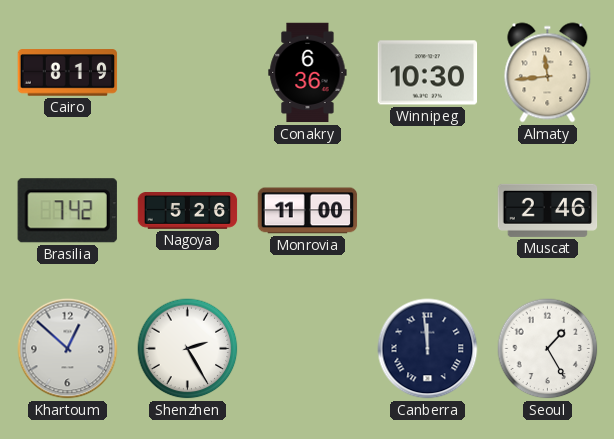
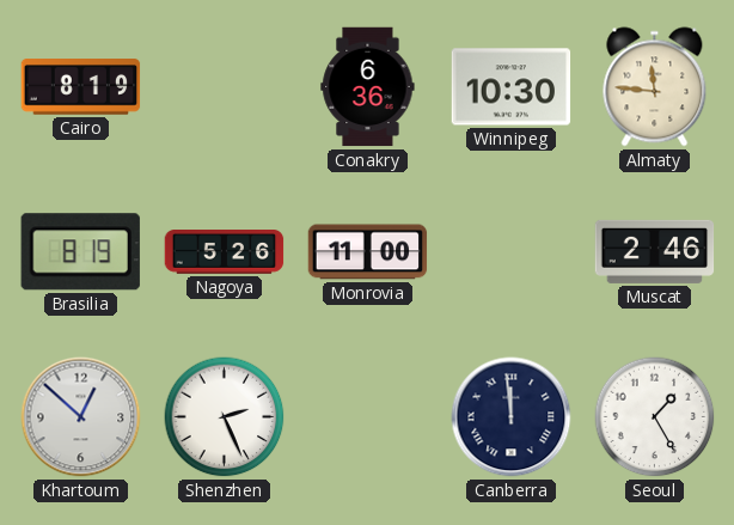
Almaty: 11:44 -> 11:46 (655, 87)
Brasilia: 7:42 -> 8:19 (80, 252)
Shenzhen: 2:25 -> 2:26 (225, 417)
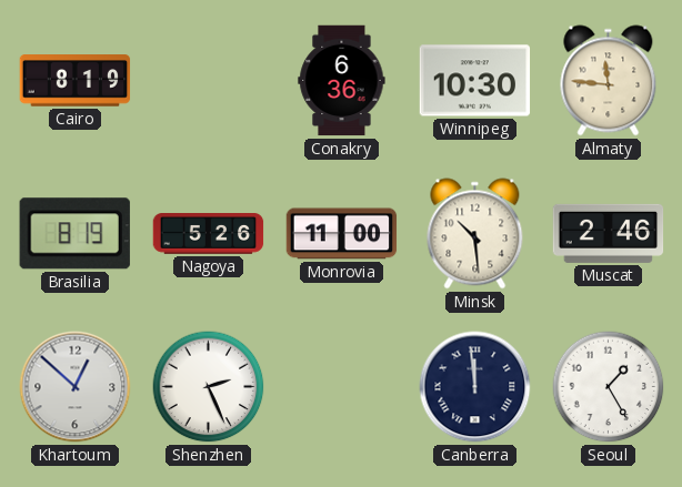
Minsk: none -> 10:29 (475, 234)
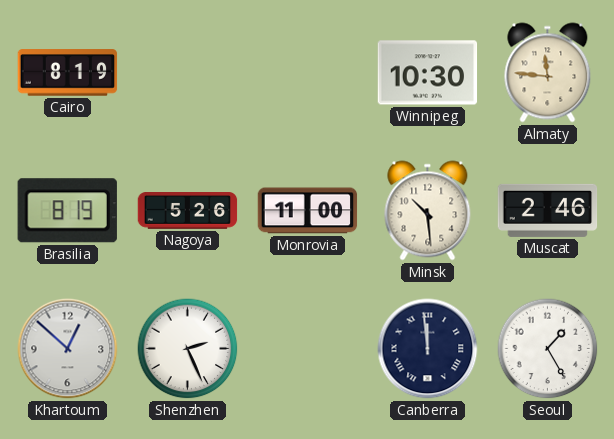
Conakry: 6:36 -> none (342, 81)
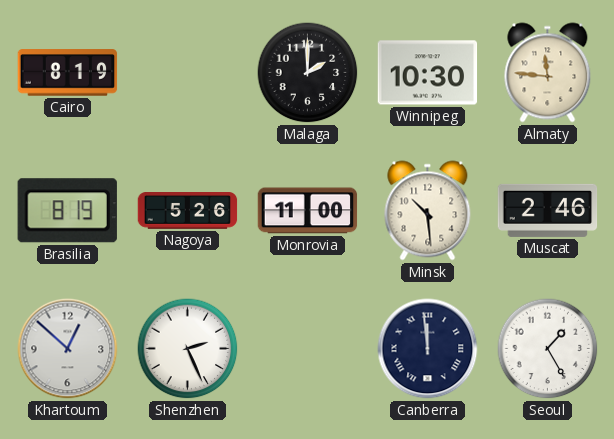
Malaga: none -> 2:00 (308, 73)
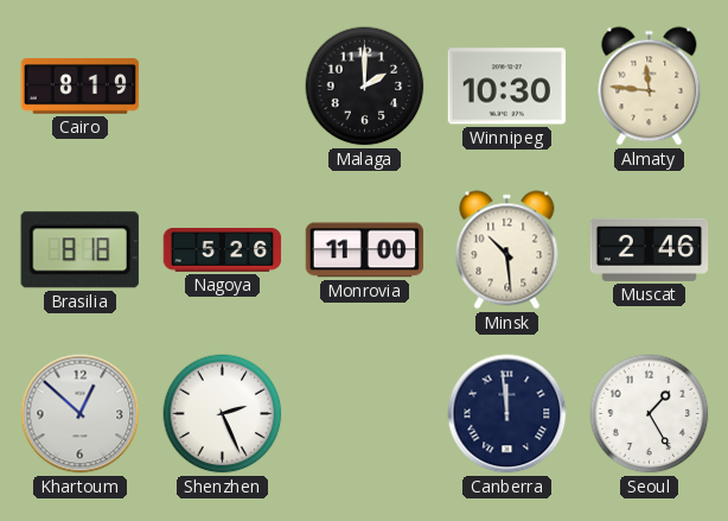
Brasilia: 8:19 -> 8:18 (79, 250)
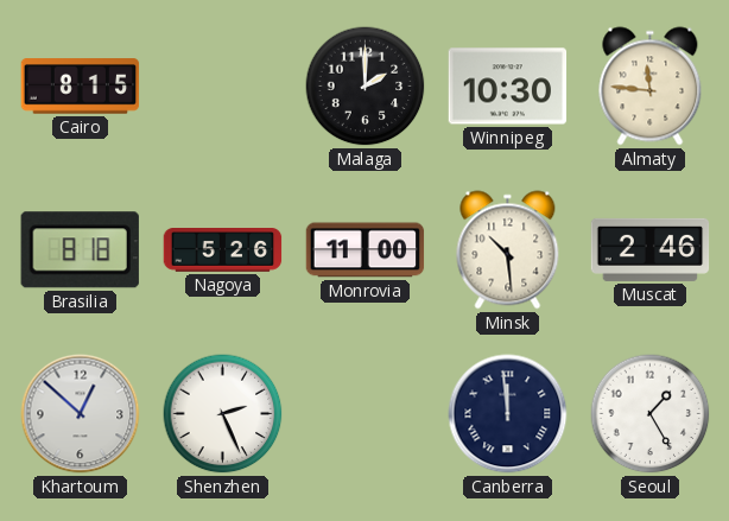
Cairo: 8:19 -> 8:15 (81, 87)
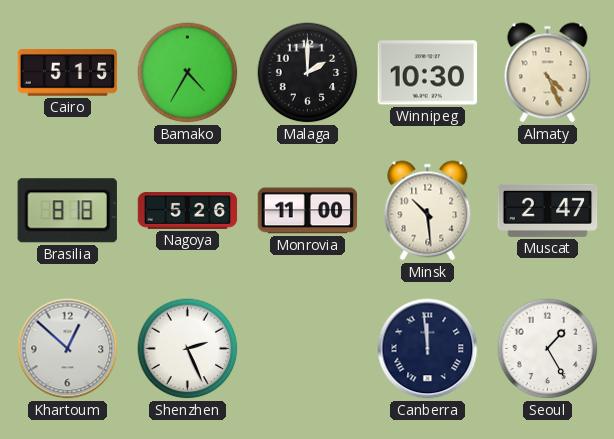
Cairo: 8:15 -> 5:15 (68, 73)
Bamako: none -> 4:35 (188, 73)
Almaty: 11:46 -> 4:26 (548, 73)
Muscat: 2:46 -> 2:47 (548, 210)
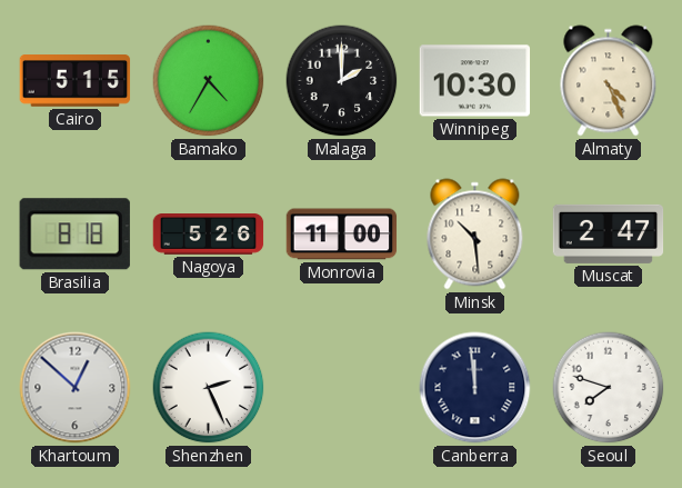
Seoul: 1:25 -> 7:48 (609, 388)
